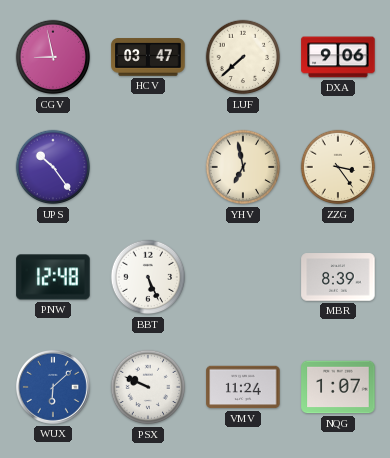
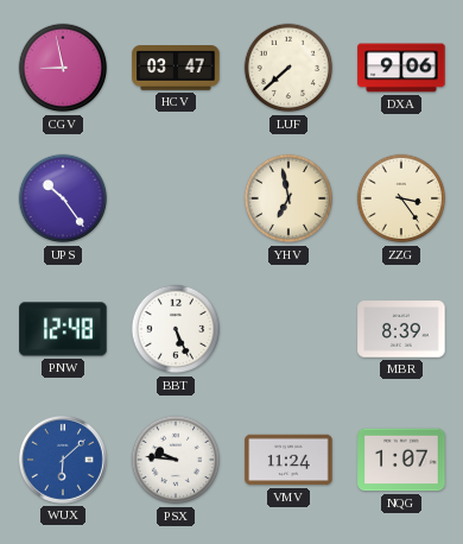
PSX: 9:49 -> 9:46 (176, 460)
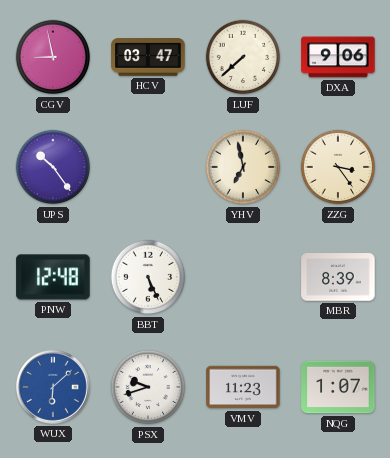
PSX: 9:46 -> 9:42 (148, 387)
VMV: 11:24 -> 11:23 (243, 387)
